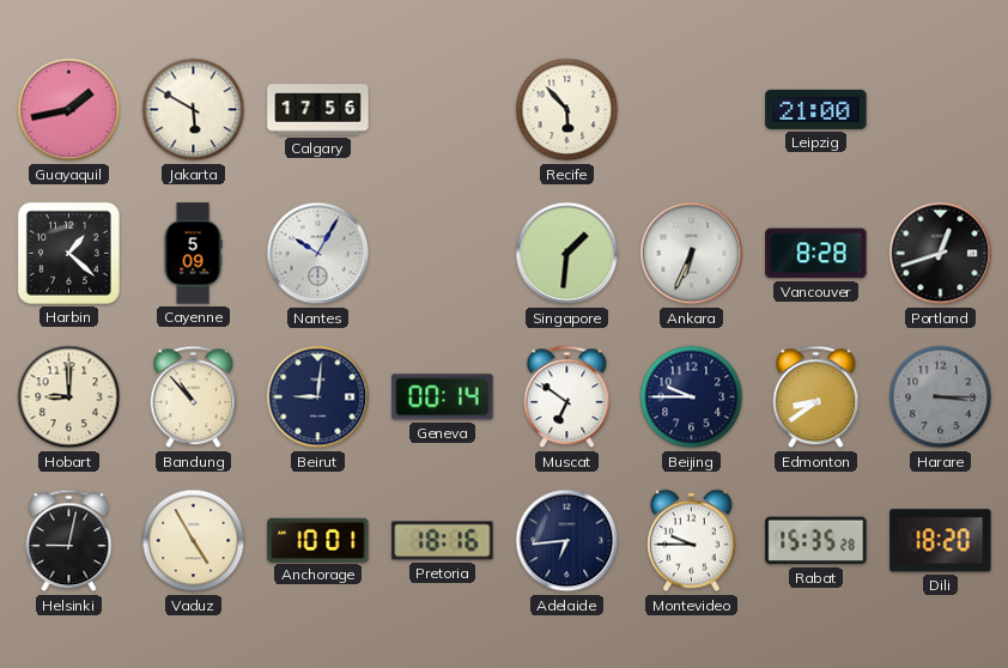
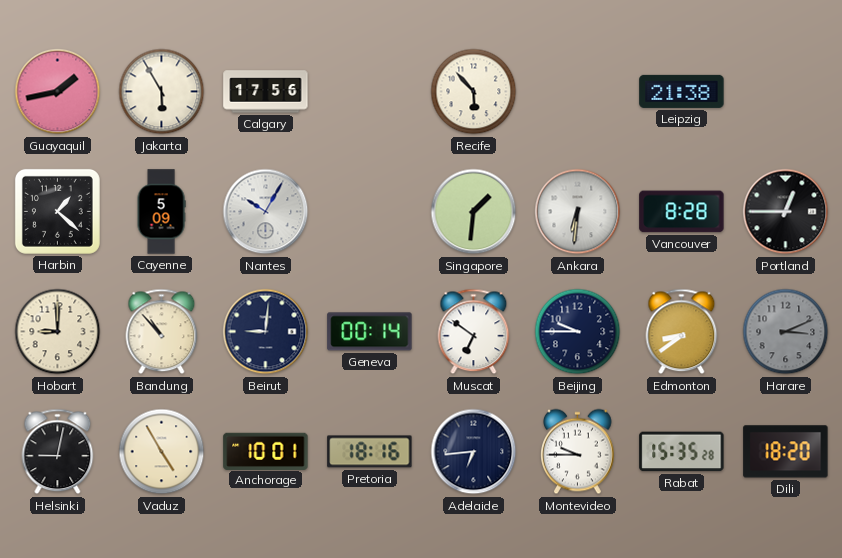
Jakarta: 5:50 -> 5:55 (162, 92)
Leipzig: 21:00 -> 21:38 (682, 91)
Ankara: 6:34 -> 6:31 (578, 212)
Portland: 12:42 -> 12:45 (786, 212)
Harare: 3:15 -> 3:11 (786, 332)
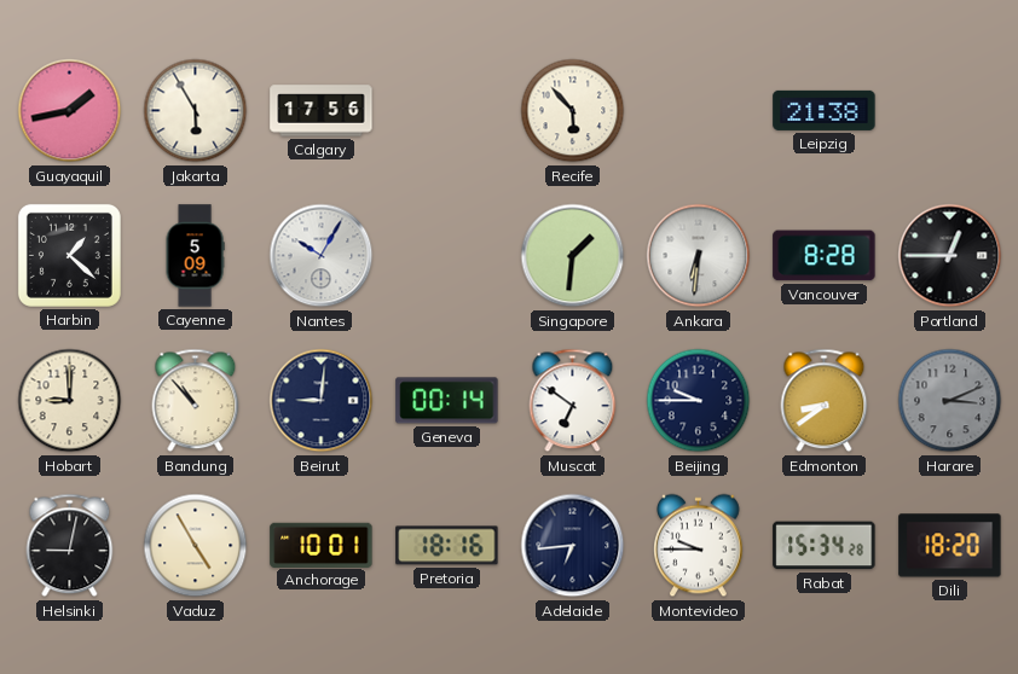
Rabat: 15:35 -> 15:34 (825, 546)
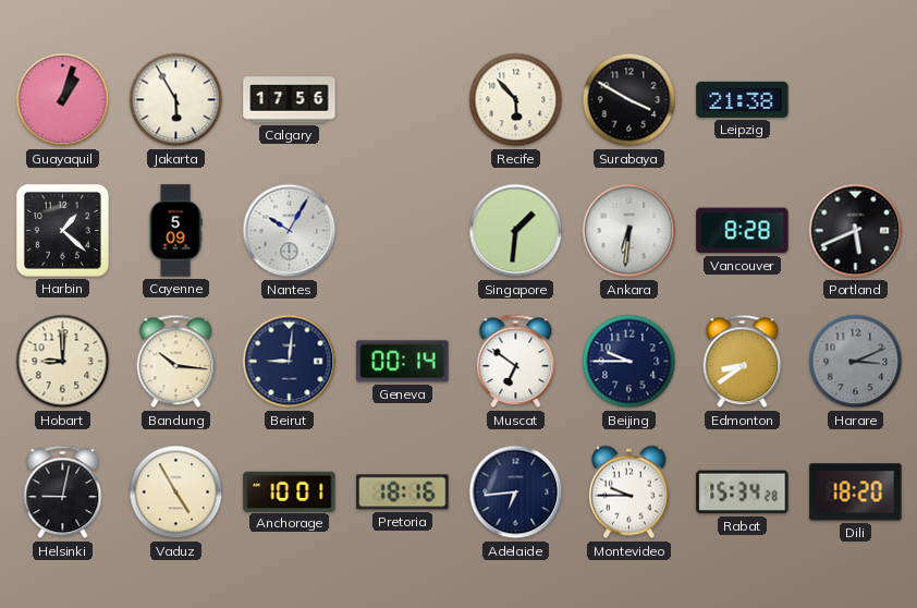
Guayaquil: 1:43 -> 1:03 (63, 100)
Surabaya: none -> 3:50 (629, 100)
Portland: 12:45 -> 5:41 (856, 231)
Bandung: 10:53 -> 10:16 (176, 362)
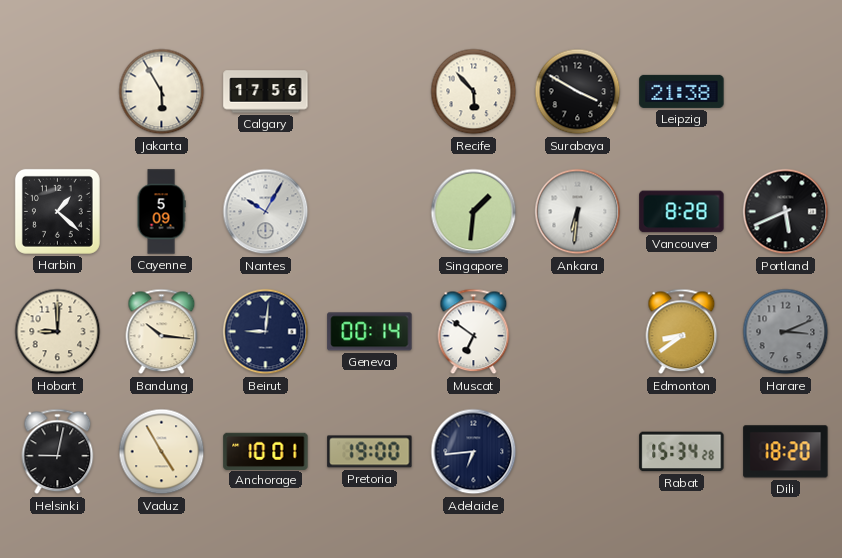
Guayaquil: 1:03 -> none (63, 100)
Beijing: 9:45 -> none (629, 362)
Pretoria: 18:16 -> 19:00 (370, 452)
Montevideo: 9:45 -> none (629, 493)
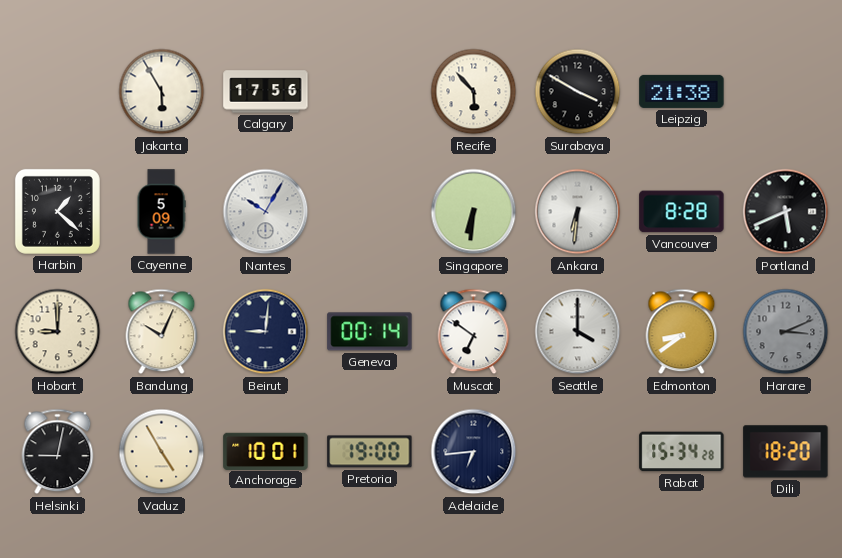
Singapore: 1:31 -> 6:31 (474, 212)
Bandung: 10:16 -> 10:04 (162, 332)
Seattle: none -> 4:00 (578, 332)
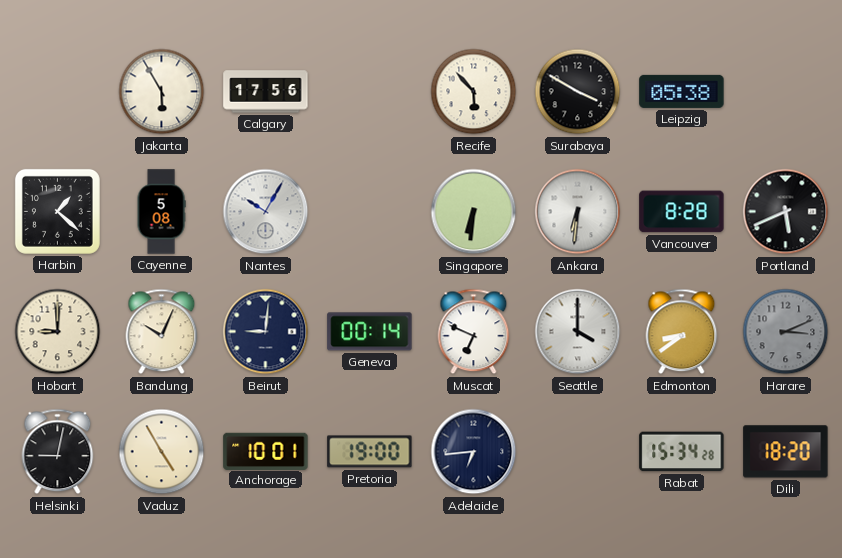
Leipzig: 21:38 -> 05:38 (682, 91)
Cayenne: 5:09 -> 5:08 (161, 212)
Muscat: 6:51 -> 6:49 (474, 332)
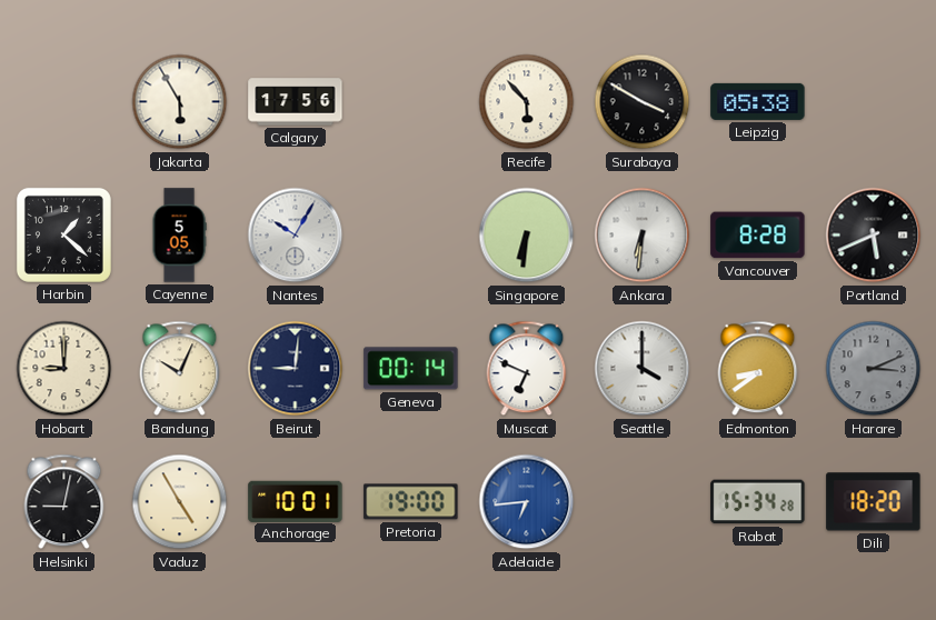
Cayenne: 5:08 -> 5:05 (179, 236)
Adelaide dial: navy -> blue (527, 502)
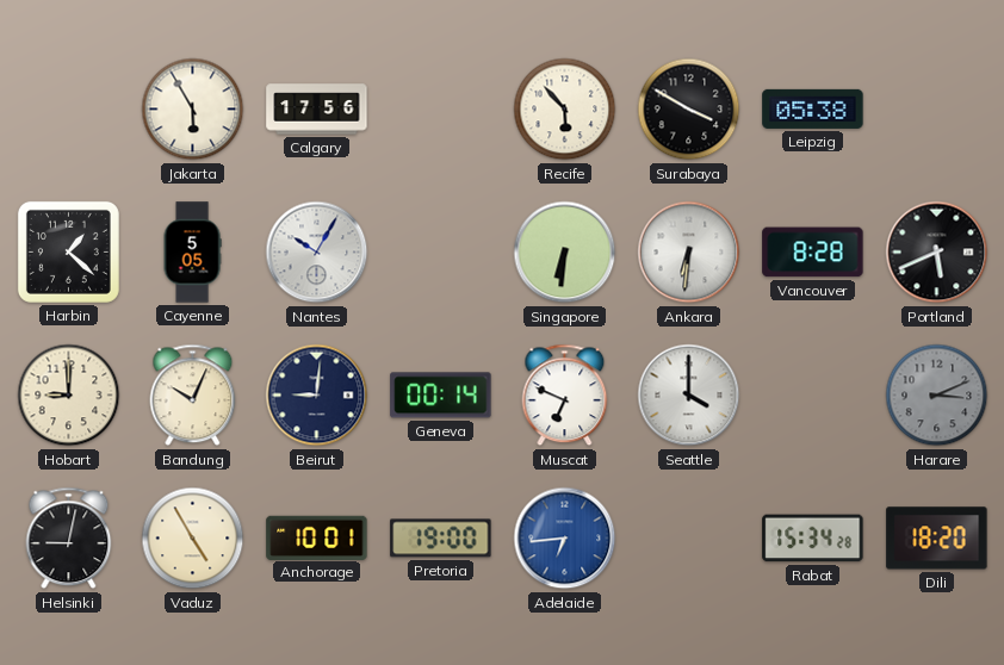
Edmonton: 8:39 -> none (758, 369)
